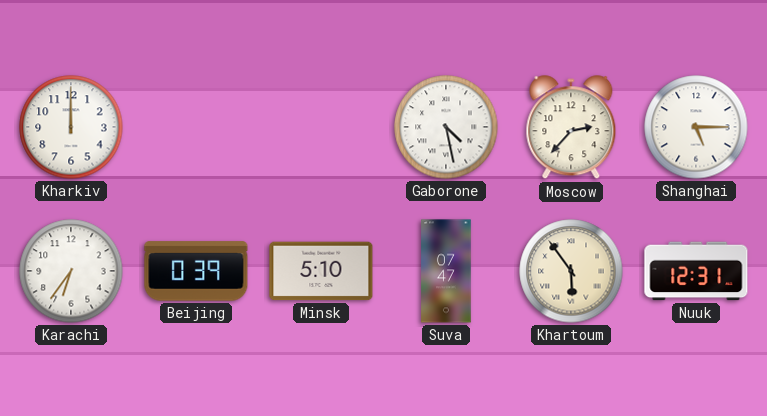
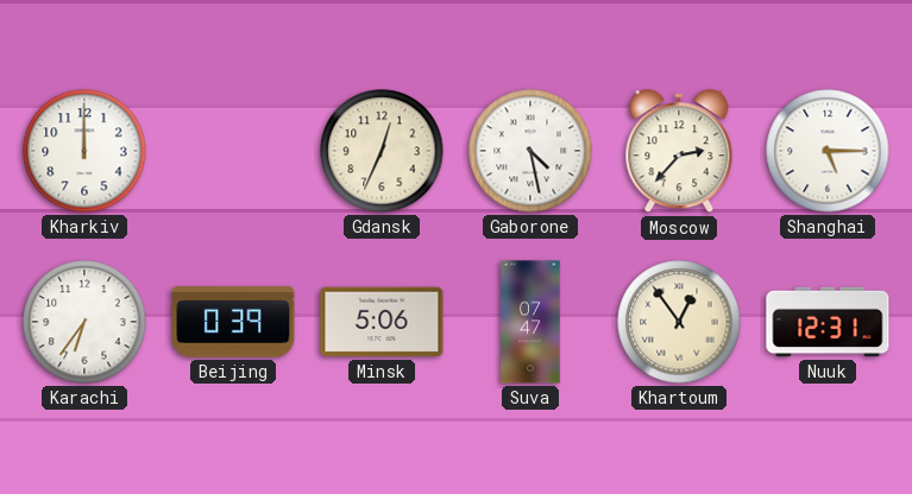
Gdansk: none -> 12:34 (382, 151)
Minsk: 5:10 -> 5:06 (382, 322)
Khartoum: 5:54 -> 12:54 (679, 322)
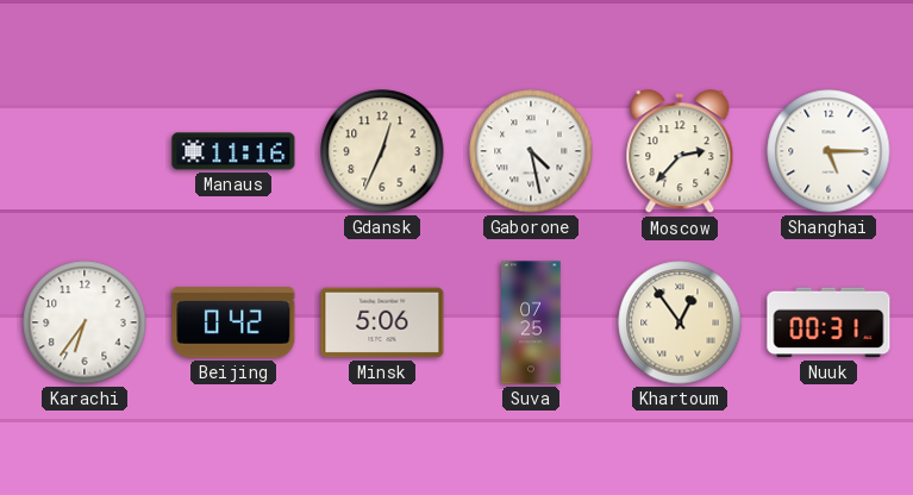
Kharkiv: 12:00 -> none (84, 151)
Manaus: none -> 11:16 (233, 151)
Beijing: 0:39 -> 0:42 (233, 322)
Suva: 07:47 -> 07:25 (531, 322)
Nuuk: 12:31 -> 00:31 (828, 322)
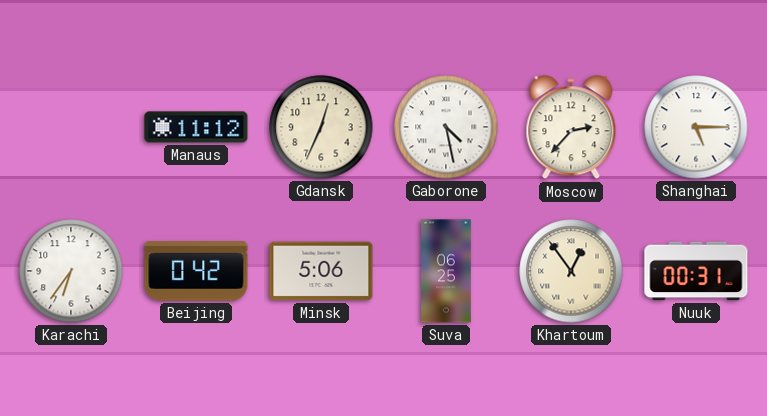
Manaus: 11:16 -> 11:12 (196, 127)
Suva: 07:25 -> 06:25 (446, 271)
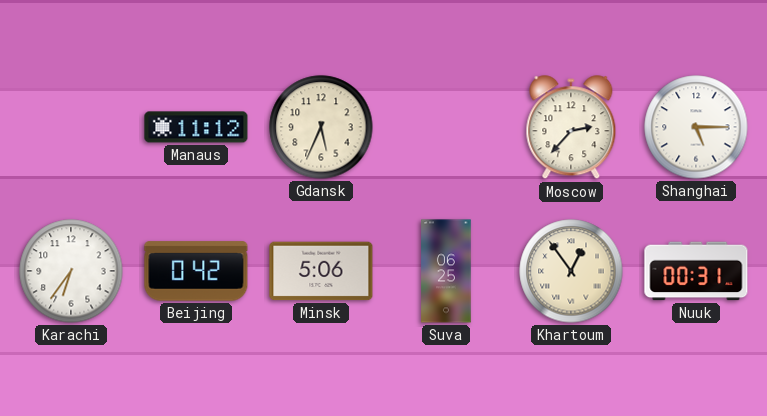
Gdansk: 12:34 -> 5:34 (321, 127)
Gaborone: 4:28 -> none (446, 127)
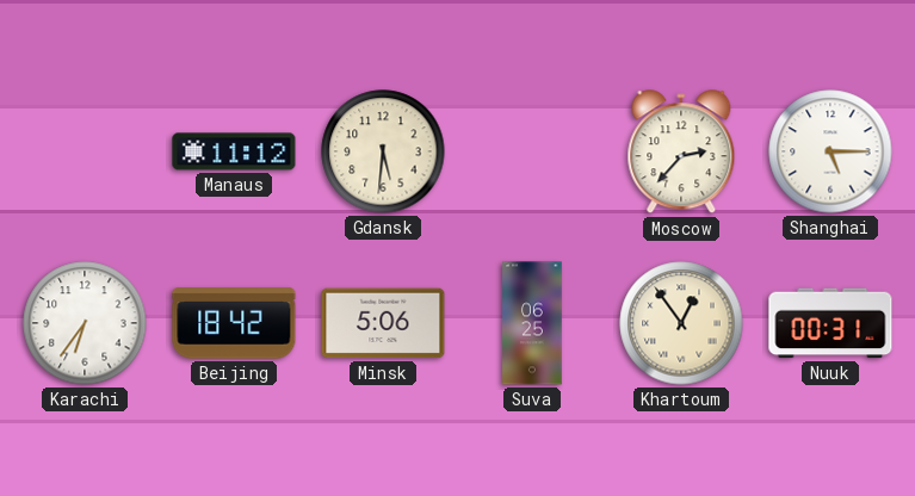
Gdansk: 5:34 -> 5:31 (383, 151)
Beijing: 0:42 -> 18:42 (234, 323)
